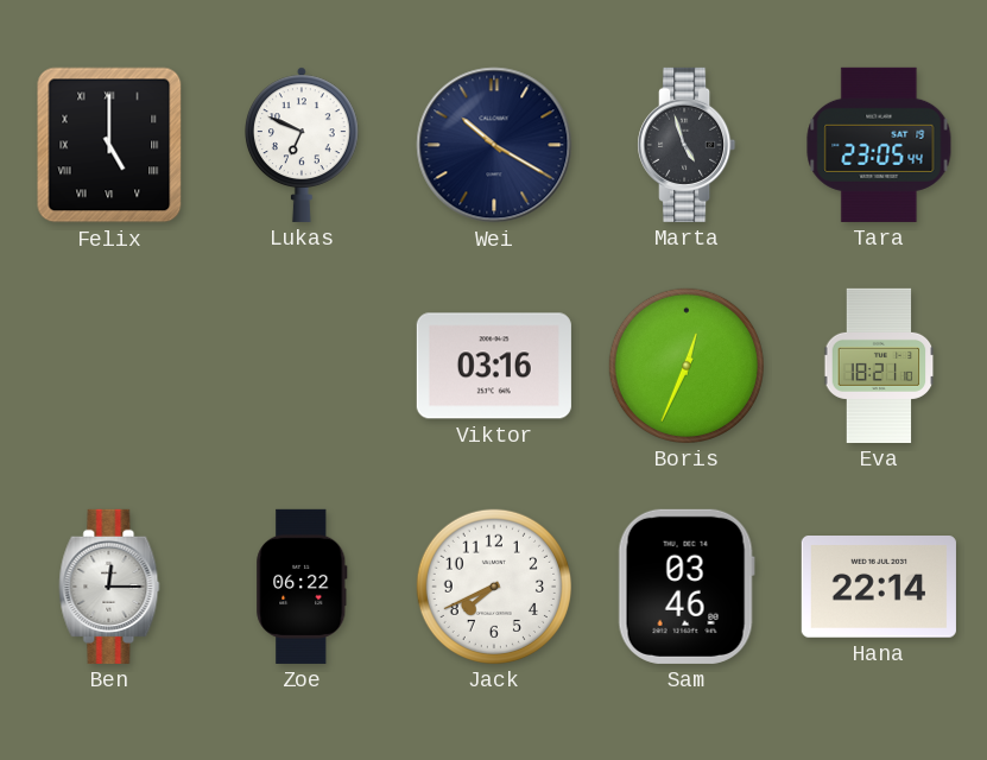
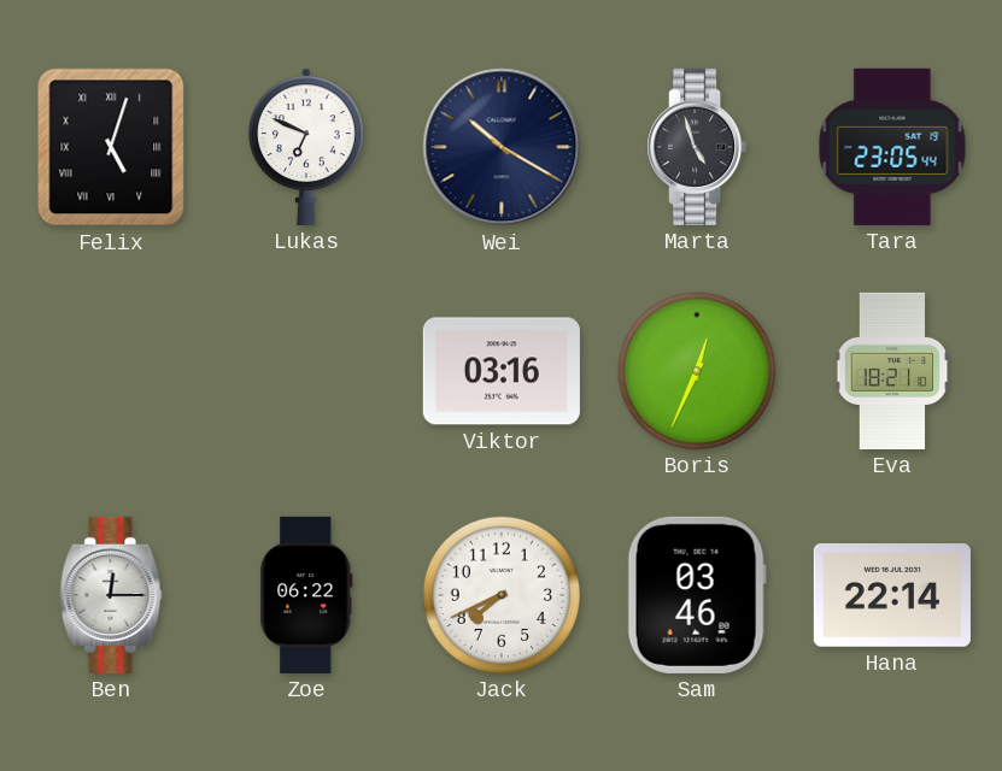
Felix: 5:00 -> 5:03 (111, 147)
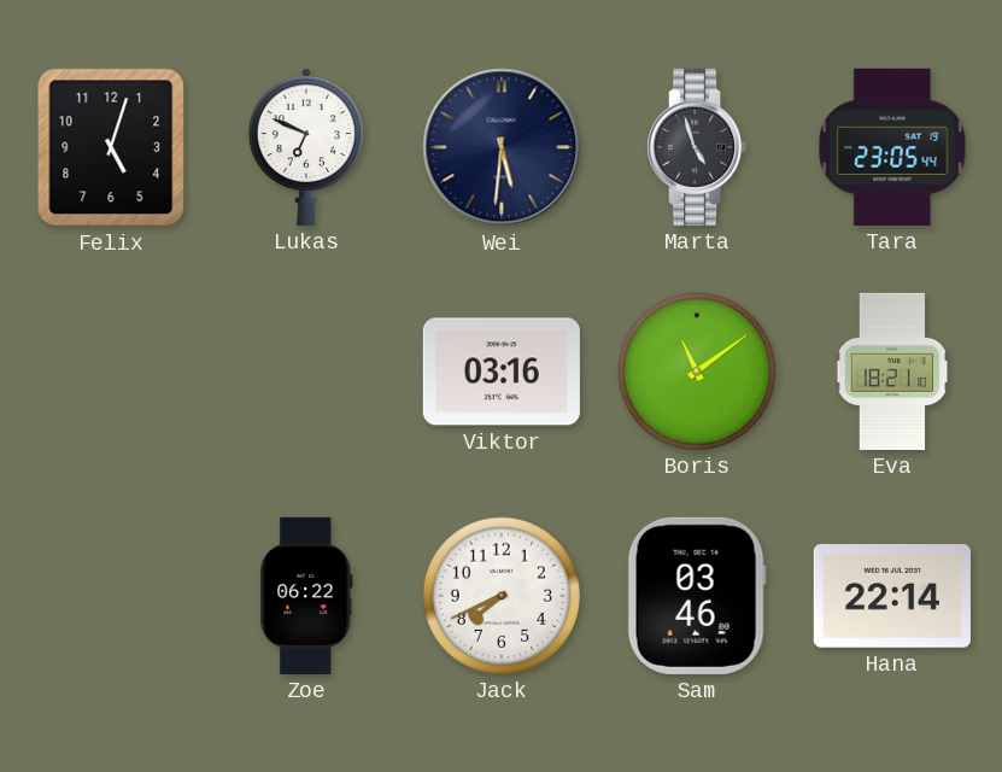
Felix numerals: Roman -> Arabic (111, 147)
Wei: 10:20 -> 5:31 (502, 147)
Boris: 12:34 -> 11:09 (697, 372)
Ben: 12:15 -> none (111, 595)
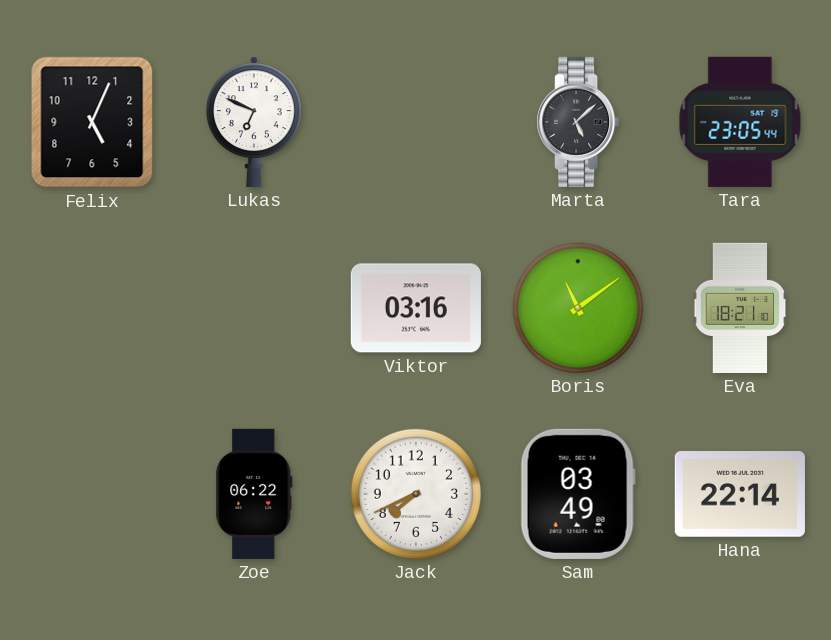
Felix: 5:03 -> 5:04 (92, 122)
Wei: 5:31 -> none (502, 147)
Marta: 4:57 -> 5:08 (578, 122)
Sam: 03:46 -> 03:49 (578, 494)
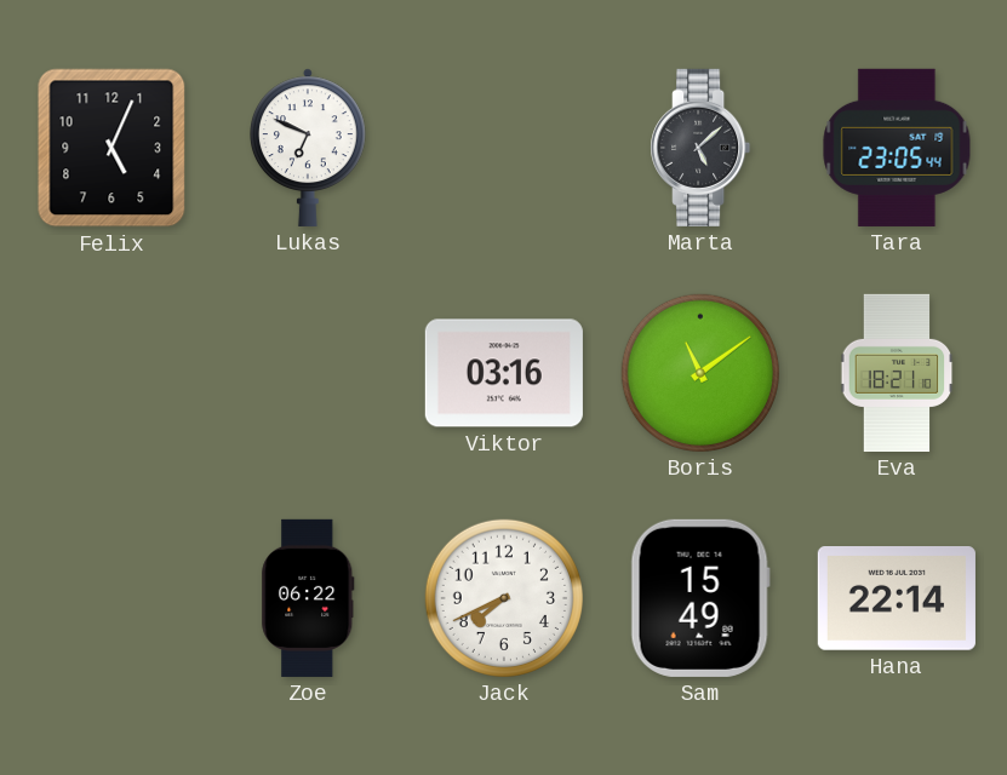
Sam: 03:49 -> 15:49 (700, 598)
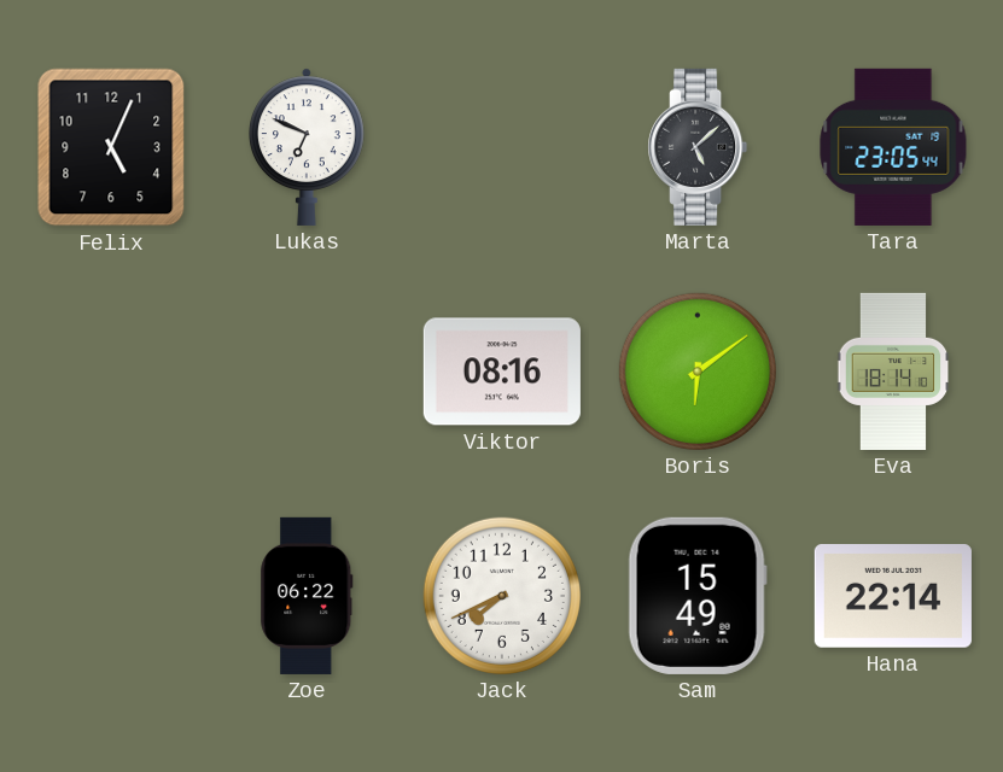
Viktor: 03:16 -> 08:16 (502, 372)
Boris: 11:09 -> 6:09 (698, 372)
Eva: 18:21 -> 18:14 (893, 372)
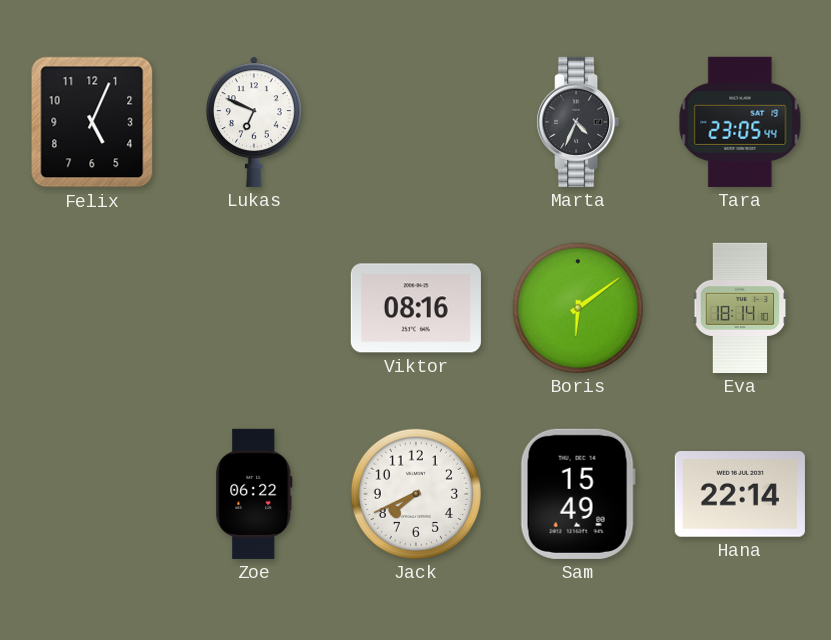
Marta: 5:08 -> 4:34 (578, 122)
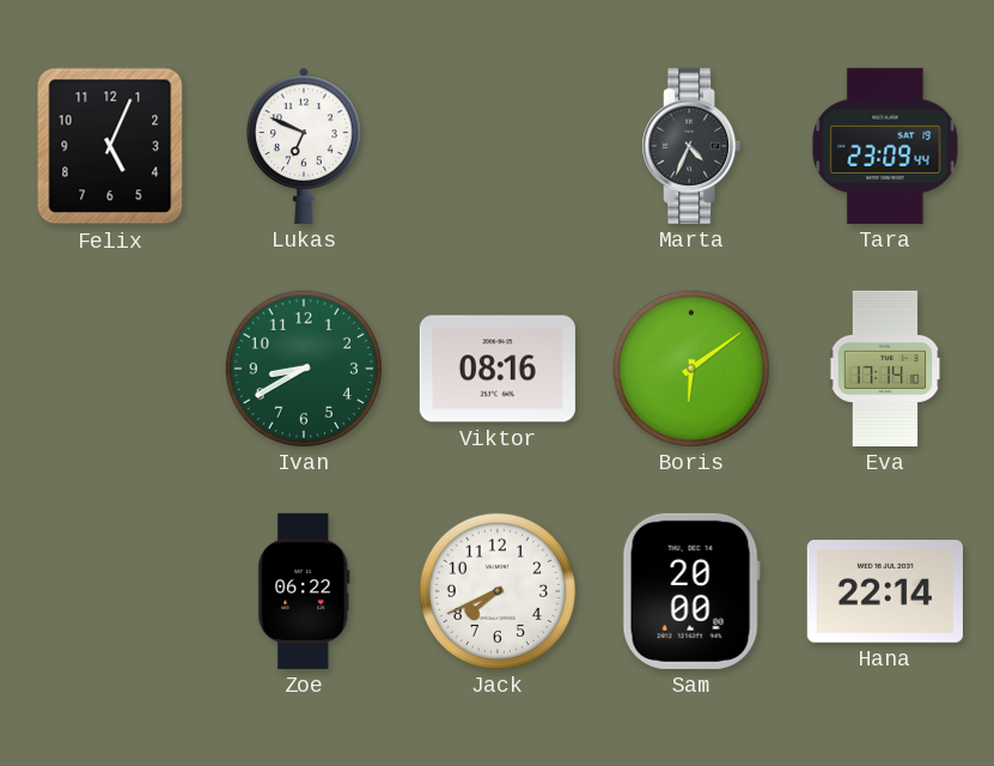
Tara: 23:05 -> 23:09 (885, 146)
Ivan: none -> 8:40 (304, 369)
Eva: 18:14 -> 17:14 (885, 369)
Sam: 15:49 -> 20:00 (691, 591)
